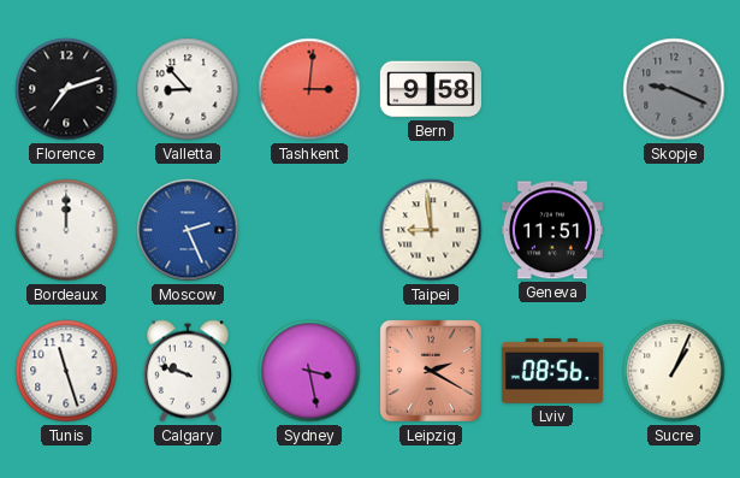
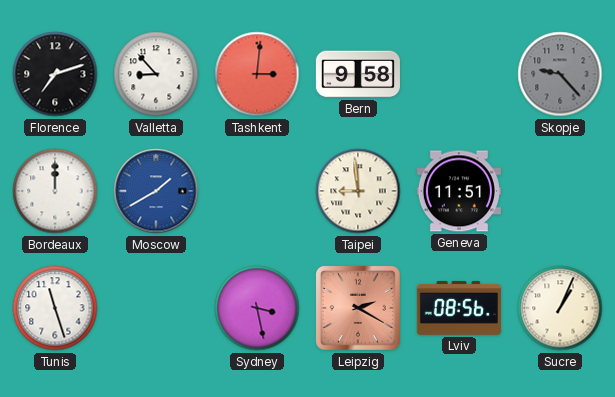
Skopje: 9:19 -> 9:23 (560, 74)
Moscow: 2:26 -> 1:40 (156, 191)
Calgary: 9:48 -> none (188, 371)
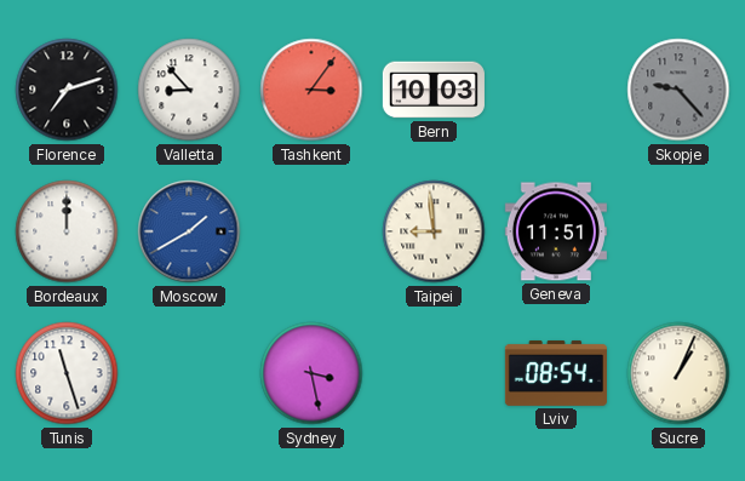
Tashkent: 3:01 -> 3:06 (311, 90)
Bern: 9:58 -> 10:03 (434, 90)
Leipzig: 2:20 -> none (358, 308)
Lviv: 08:56 -> 08:54 (556, 373)
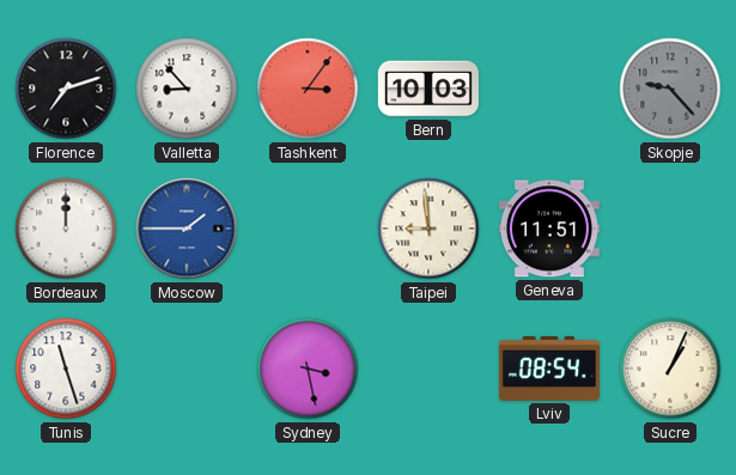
Moscow: 1:40 -> 1:45 (187, 229)
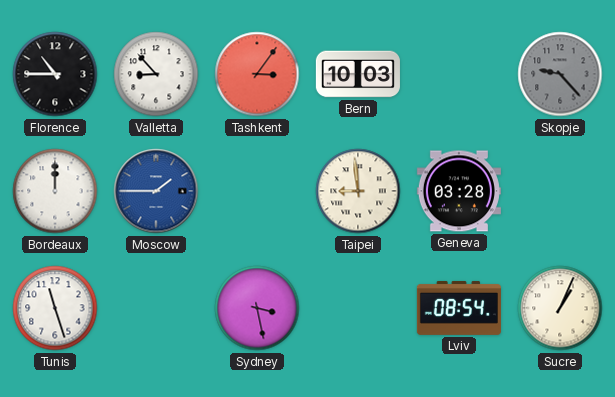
Florence: 7:12 -> 10:45 (55, 74)
Geneva: 11:51 -> 03:28 (459, 191)
